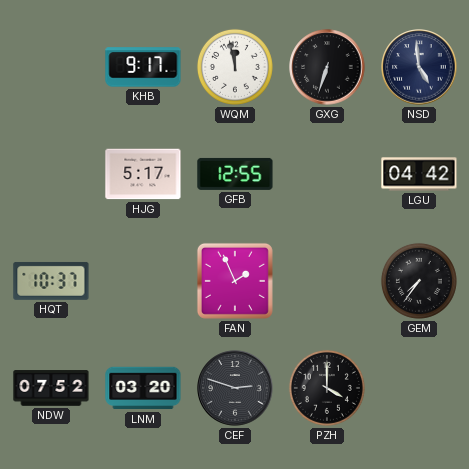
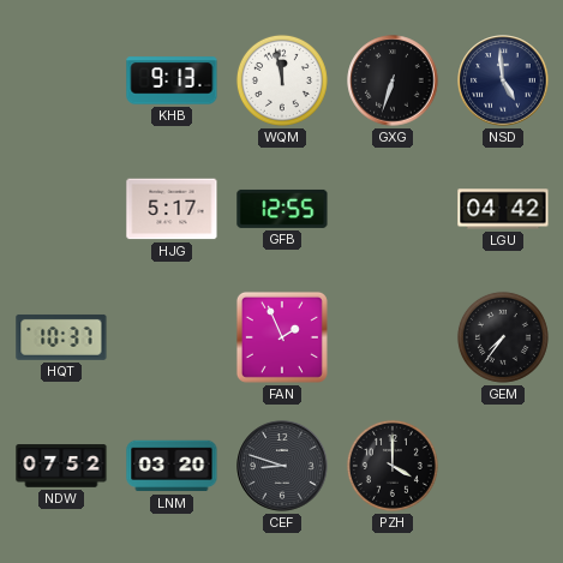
KHB: 9:17 -> 9:13 (172, 80)
CEF: 2:48 -> 8:48 (282, 466)
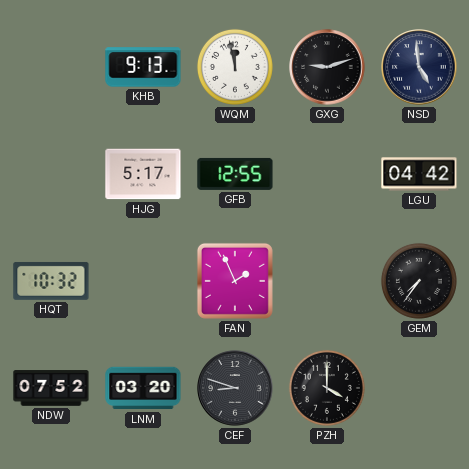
GXG: 6:33 -> 9:12 (327, 67)
HQT: 10:37 -> 10:32 (51, 281)
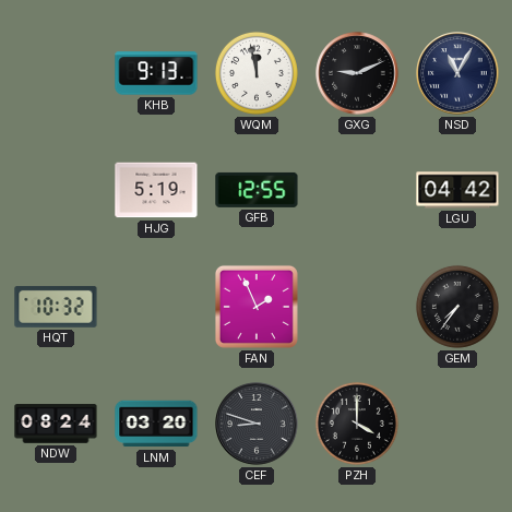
GXG: 9:12 -> 9:11 (357, 73)
NSD: 4:59 -> 11:05 (457, 73)
HJG: 5:17 -> 5:19 (156, 190)
NDW: 07:52 -> 08:24 (56, 424)
